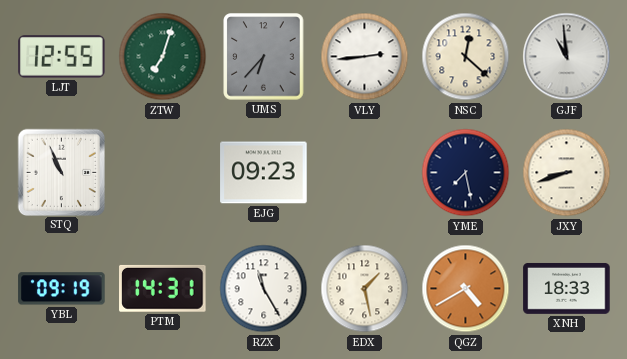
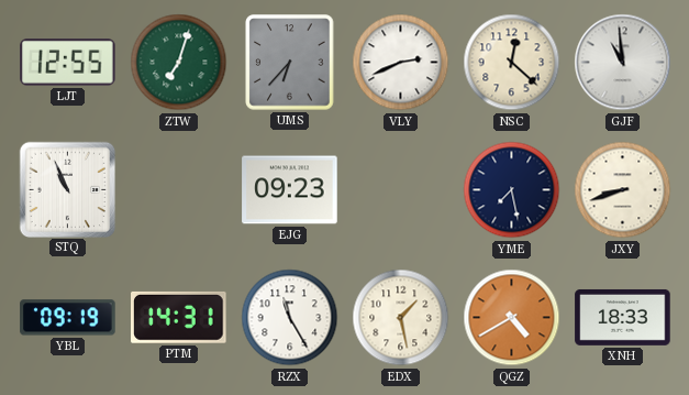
VLY: 2:44 -> 2:41 (401, 63)
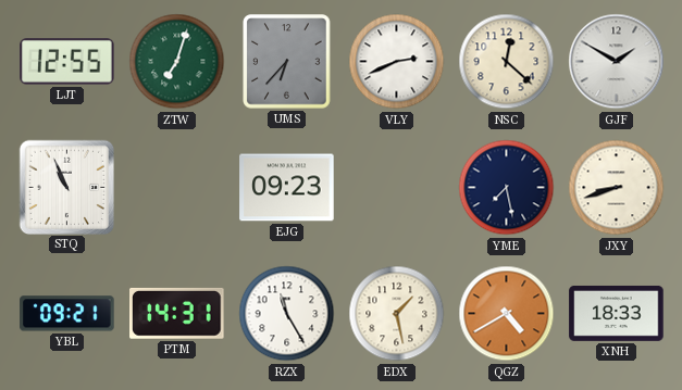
GJF: 10:59 -> 1:50 (617, 62)
YBL: 09:19 -> 09:21 (67, 314)
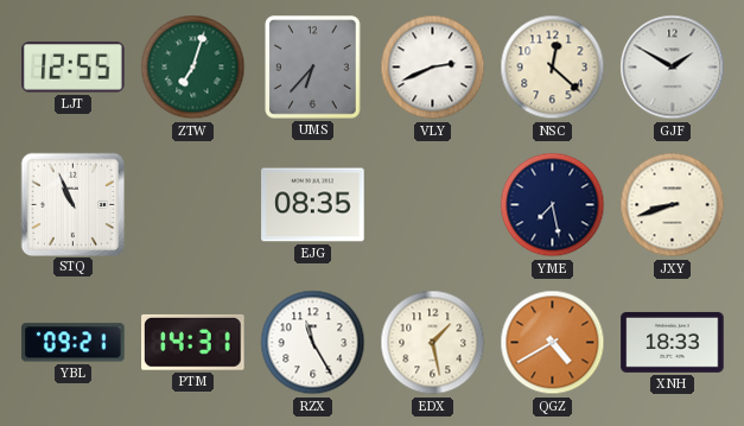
EJG: 09:23 -> 08:35 (313, 205)
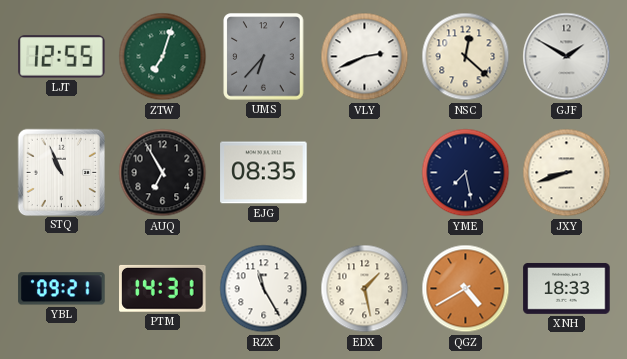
AUQ: none -> 6:55 (163, 173)
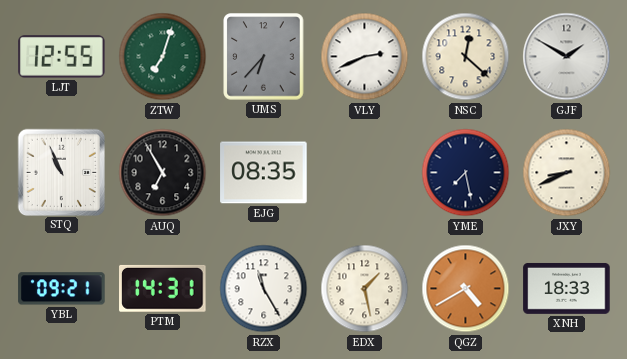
JXY: 8:42 -> 8:41 (567, 173)
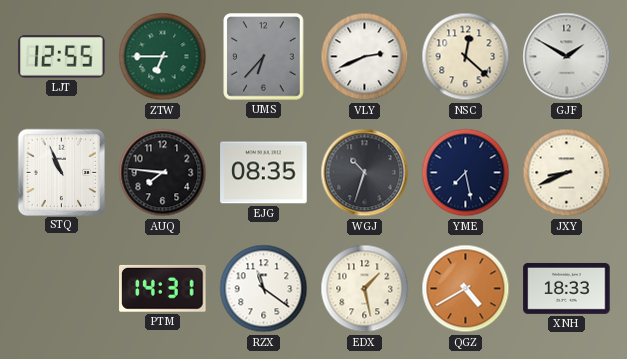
ZTW: 7:03 -> 6:45 (163, 57)
AUQ: 6:55 -> 7:46 (163, 173)
WGJ: none -> 10:33 (365, 173)
YBL: 09:21 -> none (62, 289)
RZX: 11:25 -> 11:21 (264, 289)
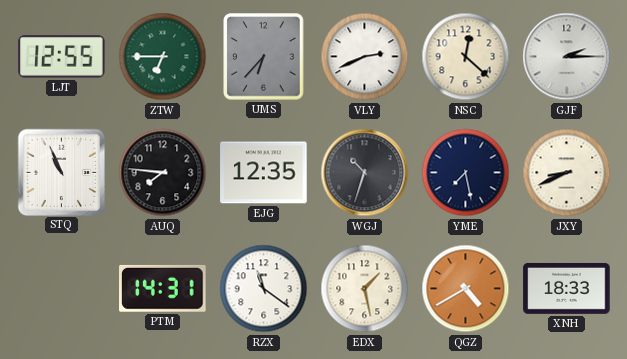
GJF: 1:50 -> 2:15 (567, 57)
EJG: 08:35 -> 12:35 (264, 173)
